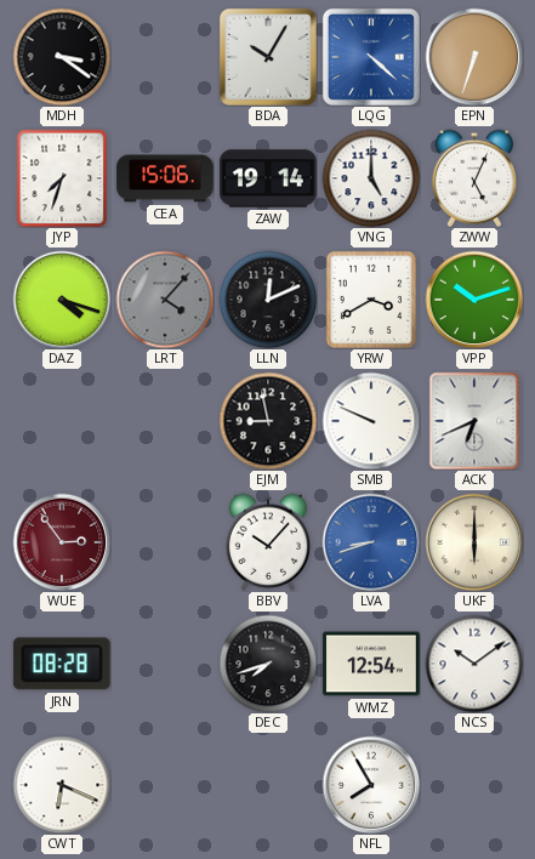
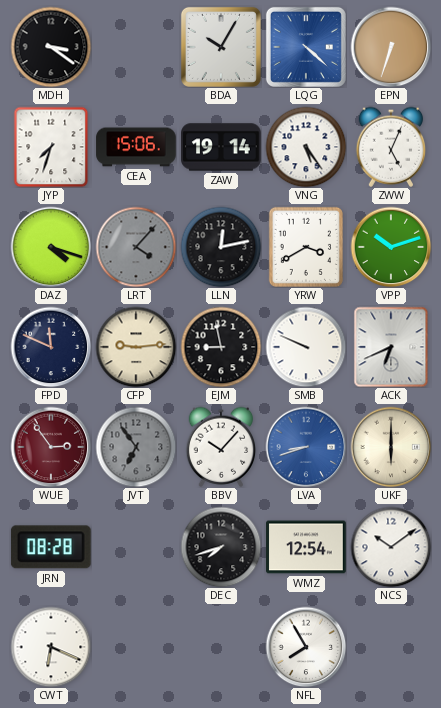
VNG: 5:00 -> 5:24 (306, 147)
LLN: 12:11 -> 12:13 (221, 247)
FPD: none -> 11:49 (51, 347)
CFP: none -> 9:14 (136, 347)
JVT: none -> 6:54 (136, 447)
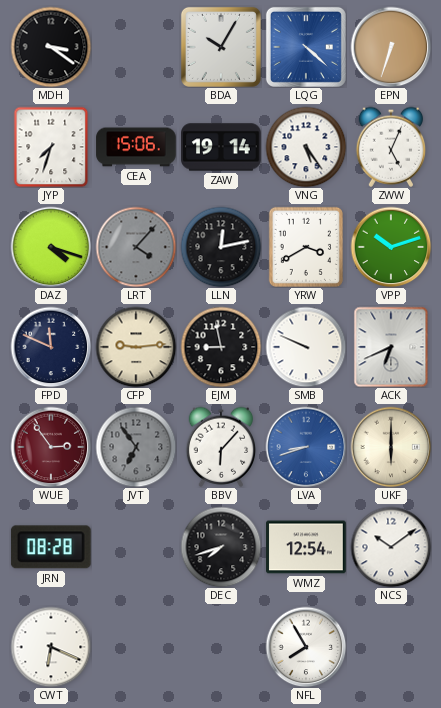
BBV: 10:07 -> 6:07 (221, 447)
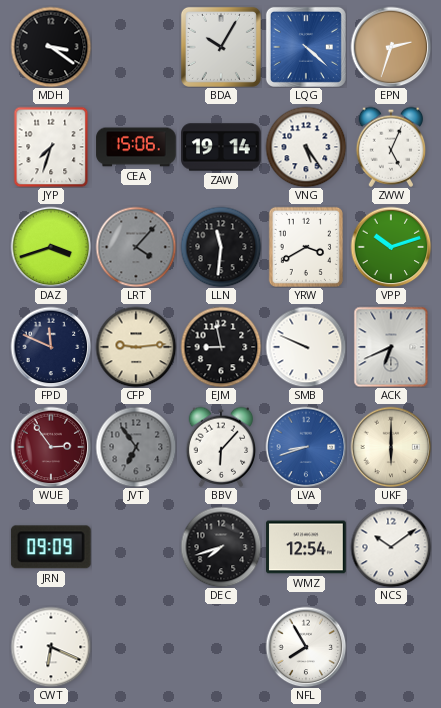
EPN: 6:33 -> 2:33 (391, 47)
DAZ: 4:18 -> 3:42 (51, 247)
LLN: 12:13 -> 11:31 (221, 247)
JRN: 08:28 -> 09:09 (51, 547)
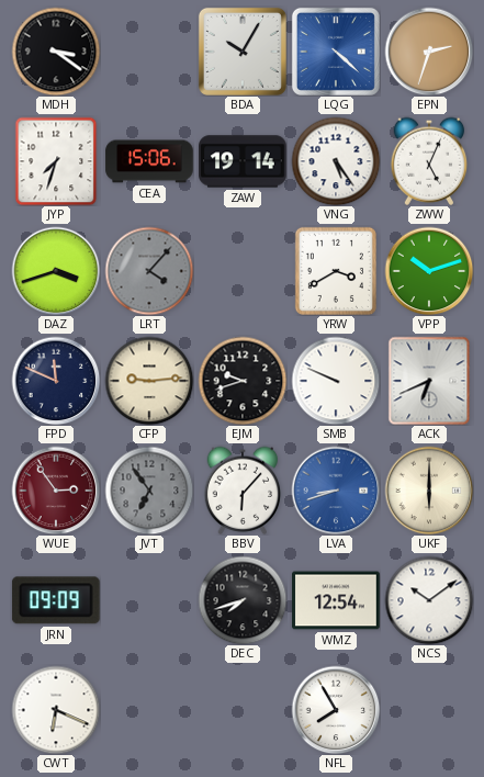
LLN: 11:31 -> none (221, 247)
EJM: 8:58 -> 9:42 (243, 381)
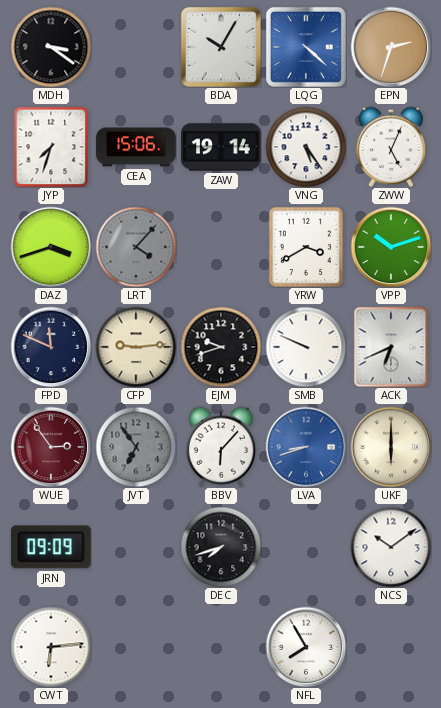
WMZ: 12:54 -> none (336, 600)
CWT: 6:19 -> 6:14 (51, 647)
